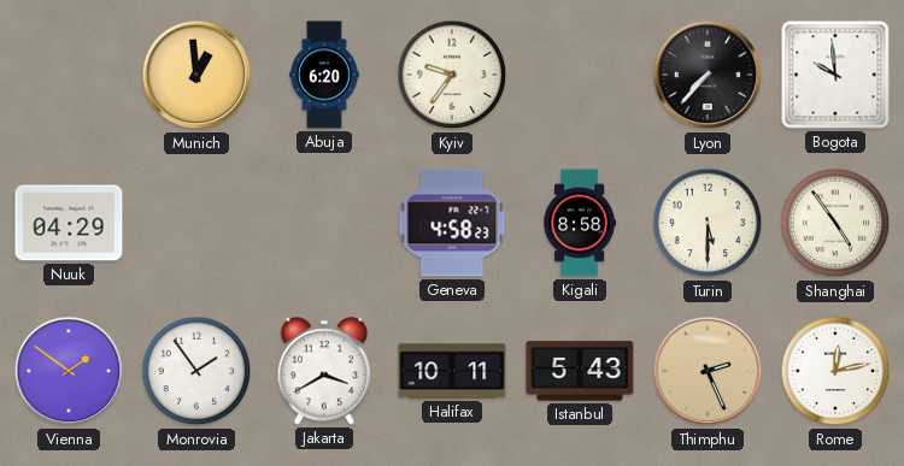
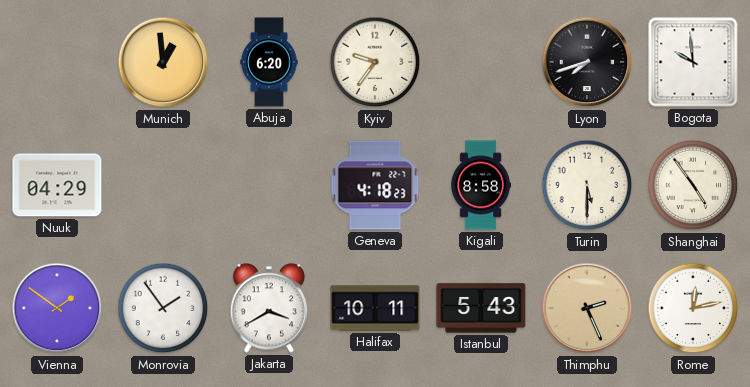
Lyon: 7:37 -> 7:42 (587, 62)
Geneva: 4:58 -> 4:18 (375, 185)
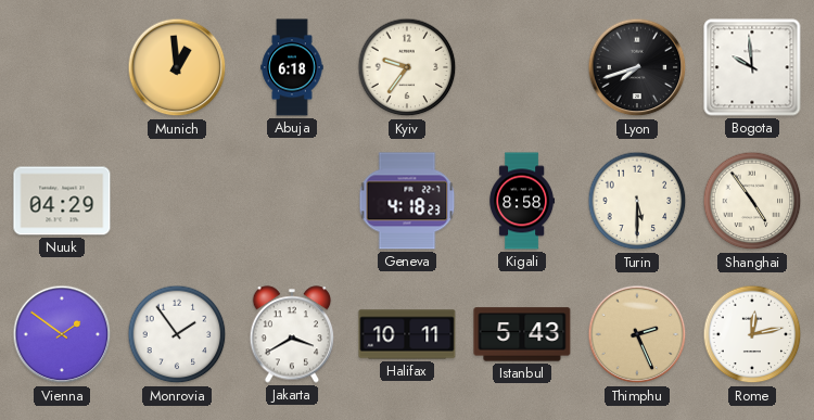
Abuja: 6:20 -> 6:18 (292, 67)
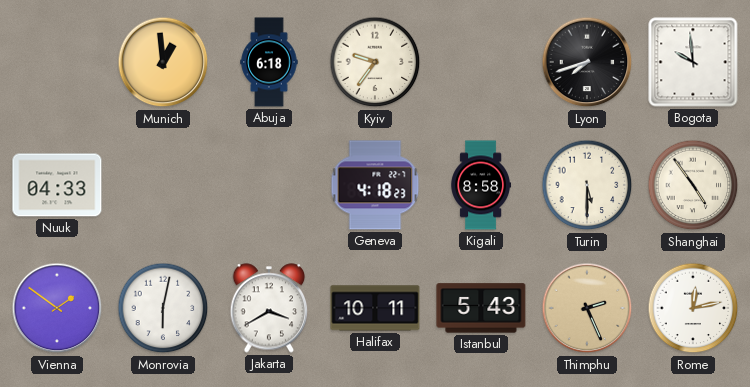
Nuuk: 04:29 -> 04:33 (57, 185)
Monrovia: 1:54 -> 6:02 (163, 308)
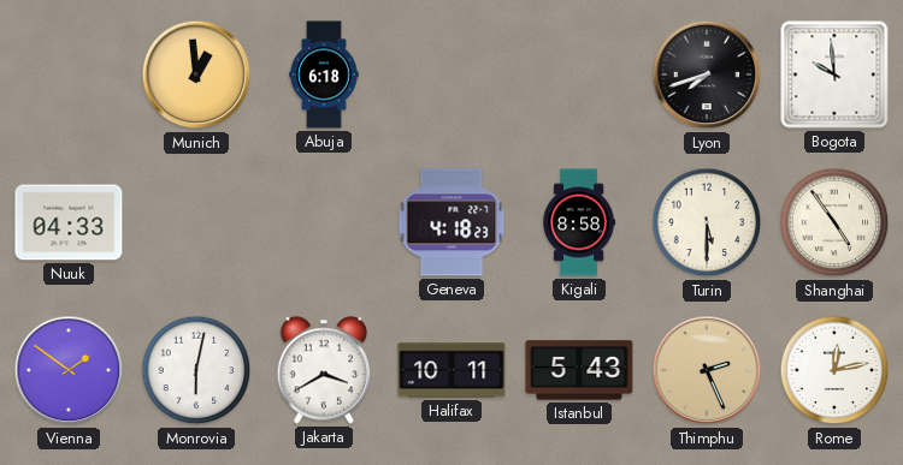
Kyiv: 9:36 -> none (375, 62)
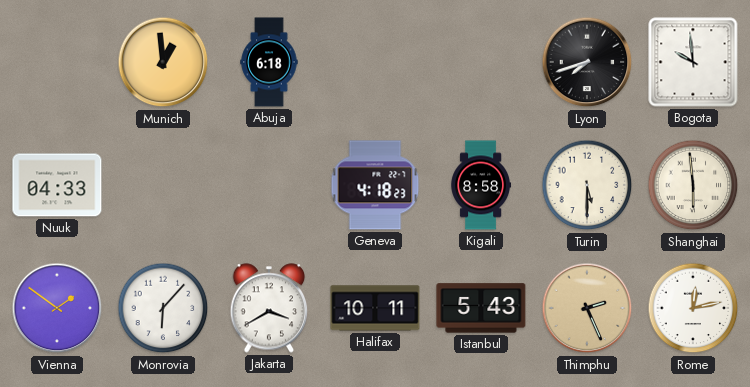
Shanghai: 4:54 -> 5:59 (693, 185)
Monrovia: 6:02 -> 6:07 (163, 308)
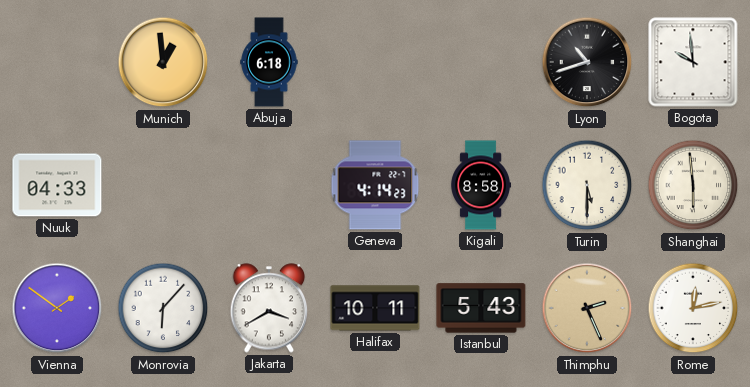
Lyon: 7:42 -> 10:42 (587, 62)
Geneva: 4:18 -> 4:14 (375, 185)
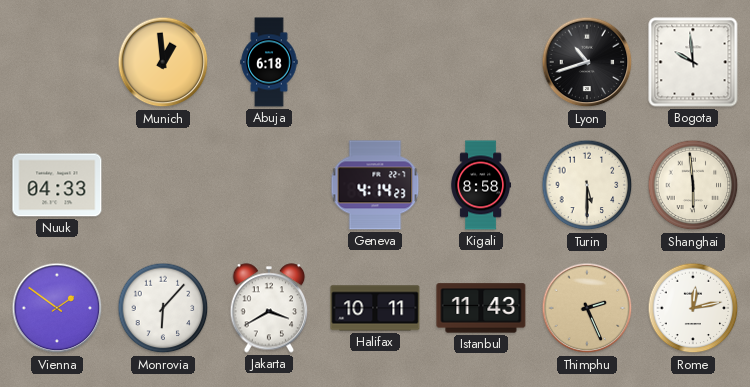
Istanbul: 5:43 -> 11:43 (481, 308)
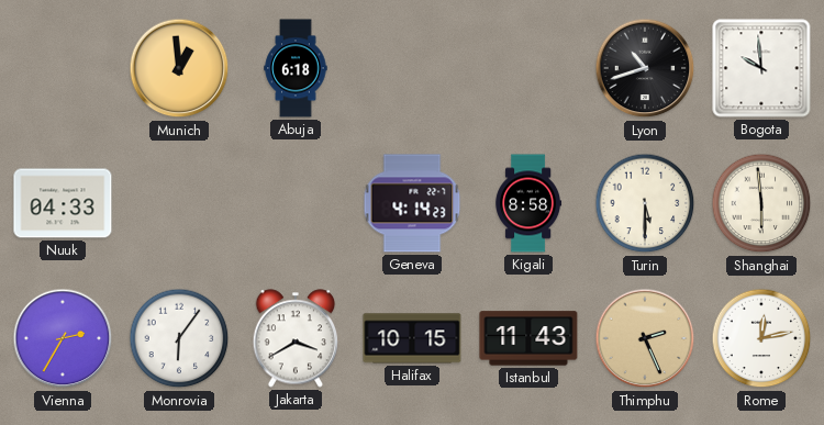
Vienna: 1:51 -> 2:35 (63, 338)
Monrovia: 6:07 -> 6:06 (179, 338)
Halifax: 10:11 -> 10:15 (412, 338)
